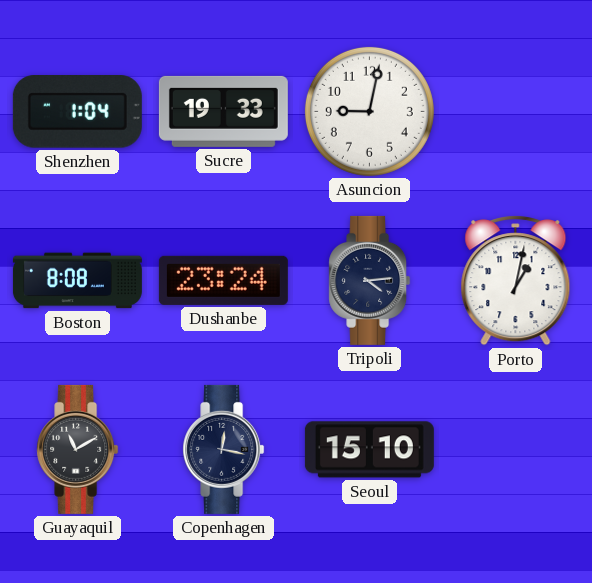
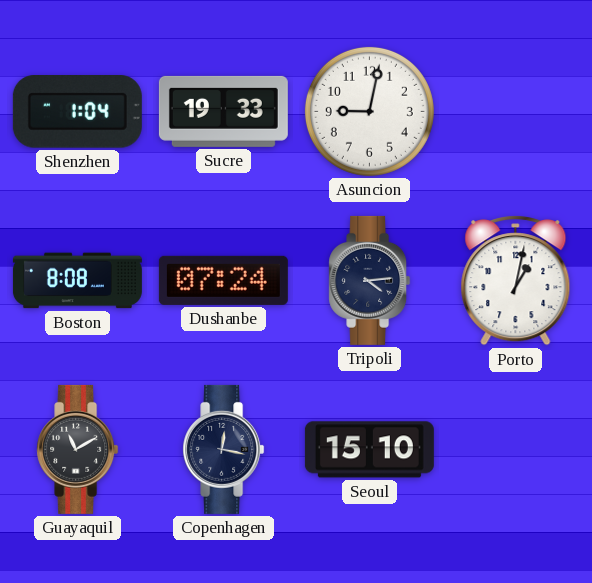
Dushanbe: 23:24 -> 07:24 (223, 280)
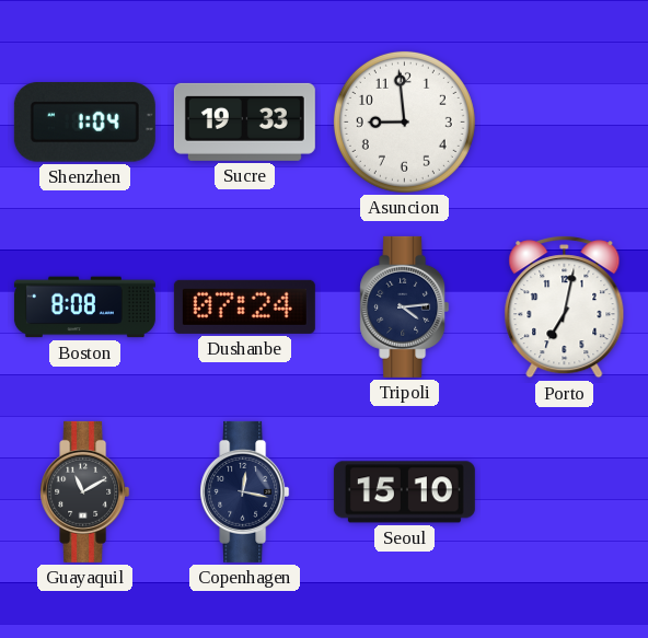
Asuncion: 9:02 -> 8:59 (404, 121)
Porto: 1:02 -> 7:02 (565, 308)
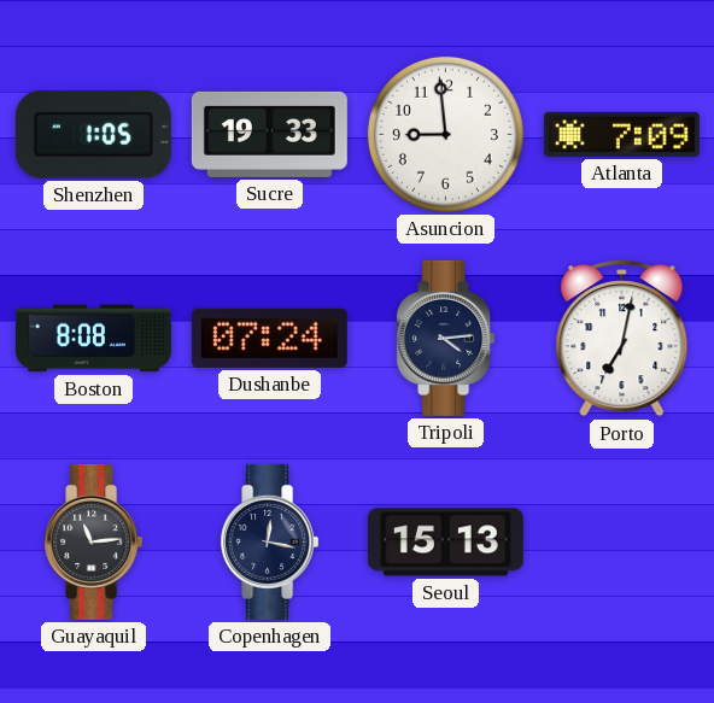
Shenzhen: 1:04 -> 1:05 (93, 135)
Atlanta: none -> 7:09 (621, 134)
Guayaquil: 11:10 -> 11:14 (94, 541)
Seoul: 15:10 -> 15:13 (445, 543)
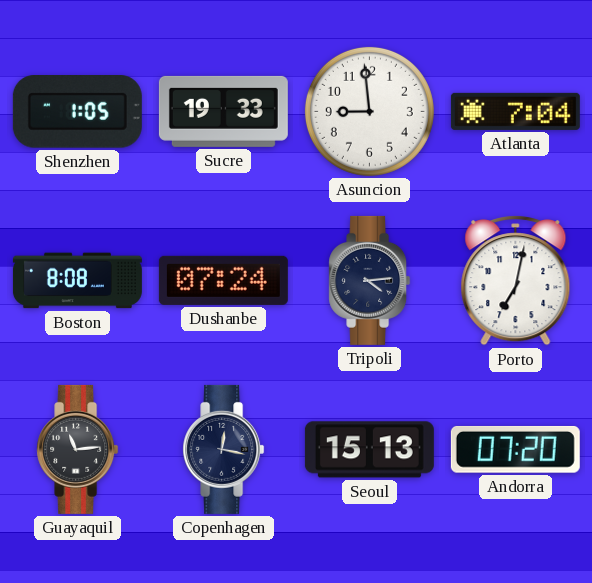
Atlanta: 7:09 -> 7:04 (515, 111)
Andorra: none -> 07:20 (515, 449)
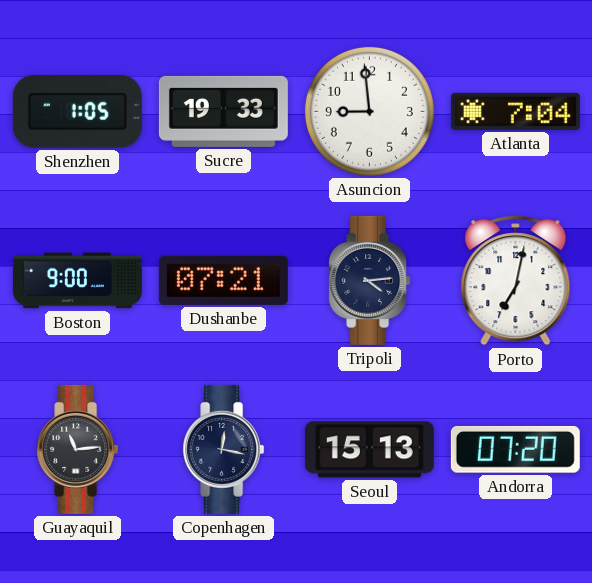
Boston: 8:08 -> 9:00 (77, 281)
Dushanbe: 07:24 -> 07:21 (223, 280)
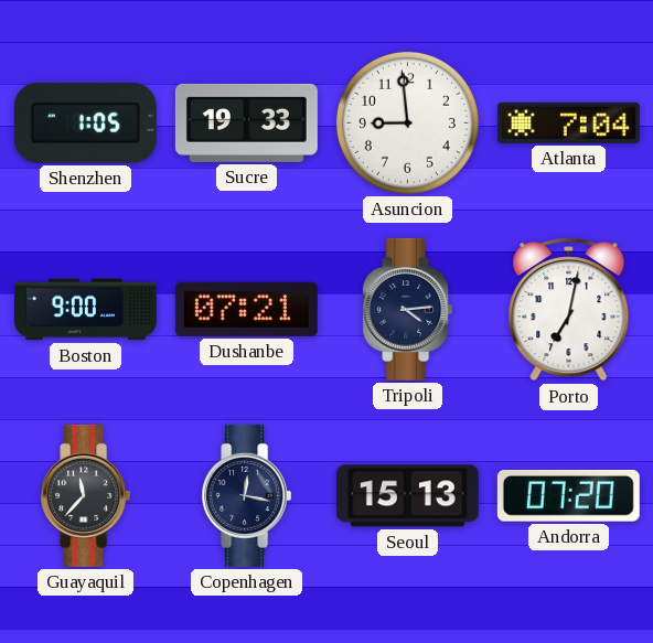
Guayaquil: 11:14 -> 11:37 (86, 495)
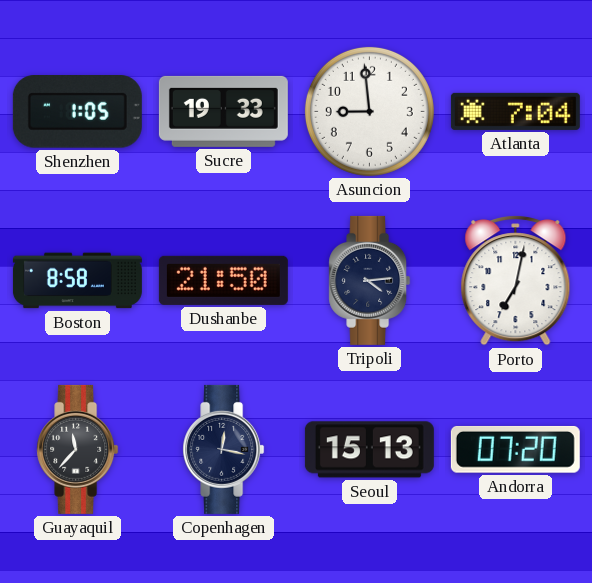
Boston: 9:00 -> 8:58 (77, 281)
Dushanbe: 07:21 -> 21:50 (223, 280)
